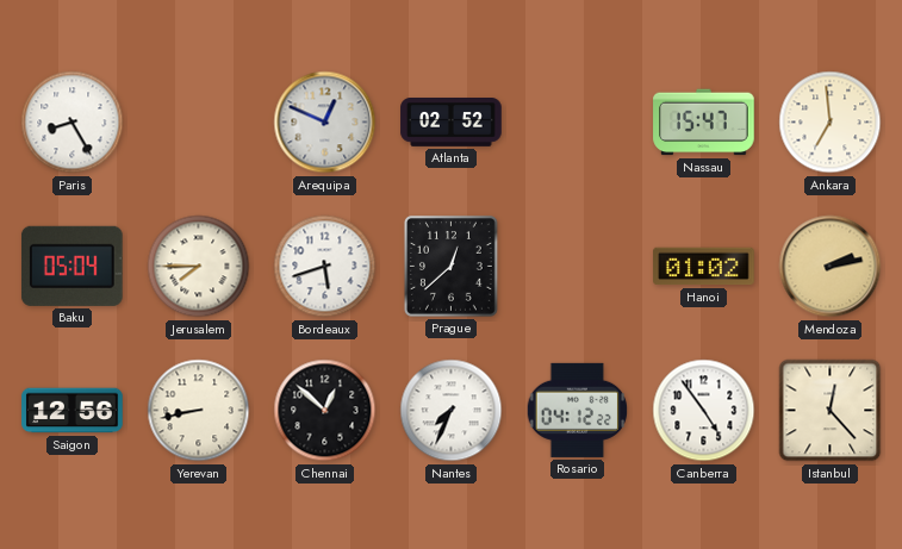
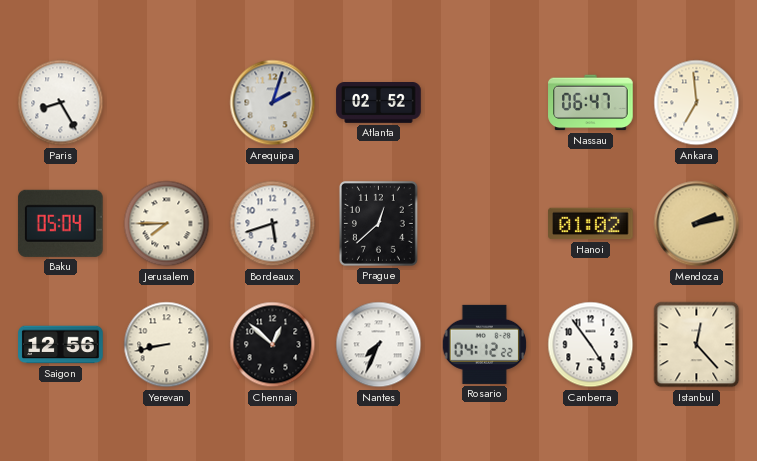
Arequipa: 12:49 -> 2:03 (273, 103)
Nassau: 15:47 -> 06:47 (591, 103)
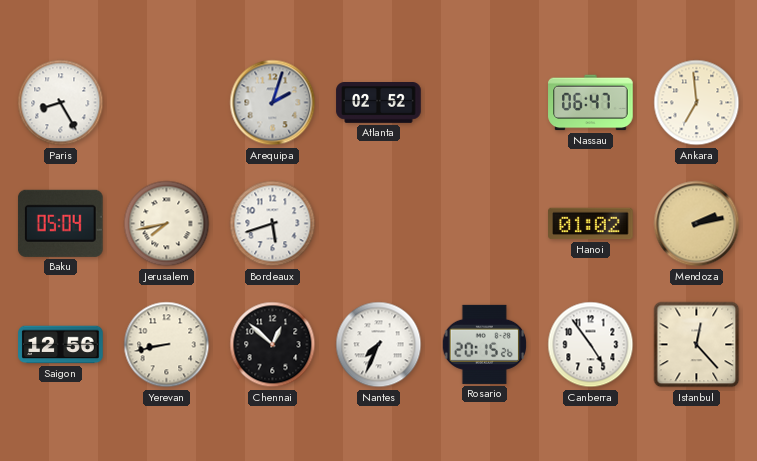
Jerusalem: 7:45 -> 7:43 (167, 224)
Prague: 12:38 -> none (379, 224)
Rosario: 04:12 -> 20:15 (484, 344)
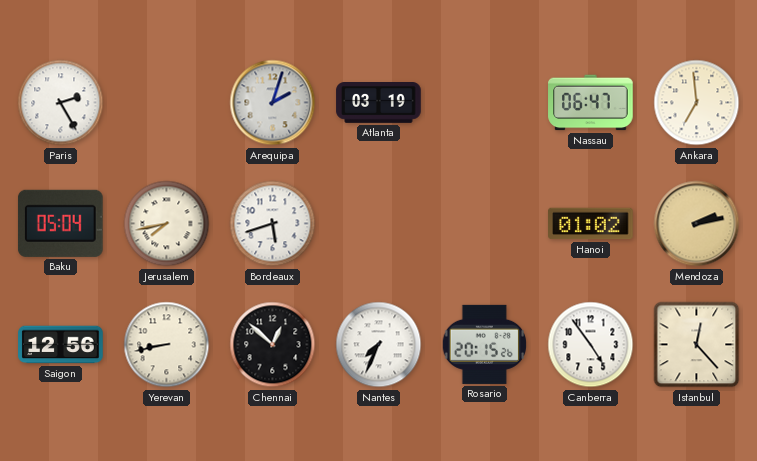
Paris: 8:25 -> 2:25 (61, 103)
Atlanta: 02:52 -> 03:19 (379, 103)
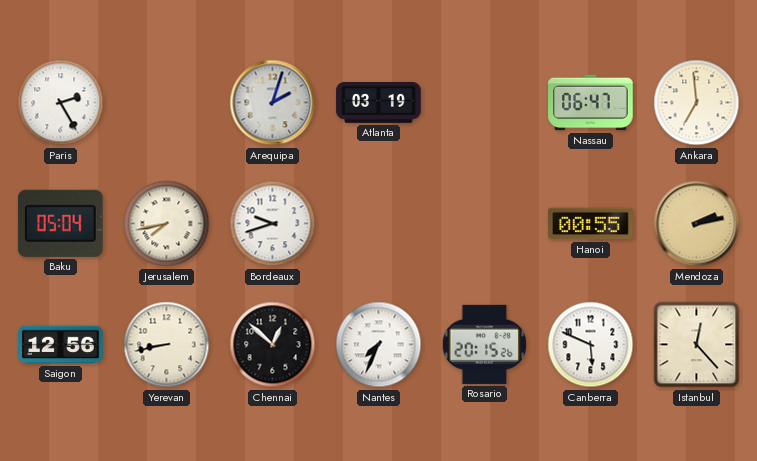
Bordeaux: 5:42 -> 9:42 (273, 224)
Hanoi: 01:02 -> 00:55 (591, 224)
Canberra: 4:54 -> 5:49 (591, 345)
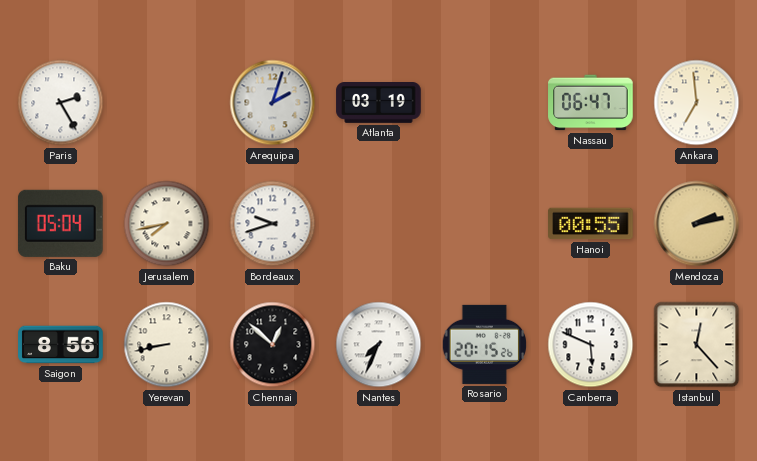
Saigon: 12:56 -> 8:56 (61, 345)
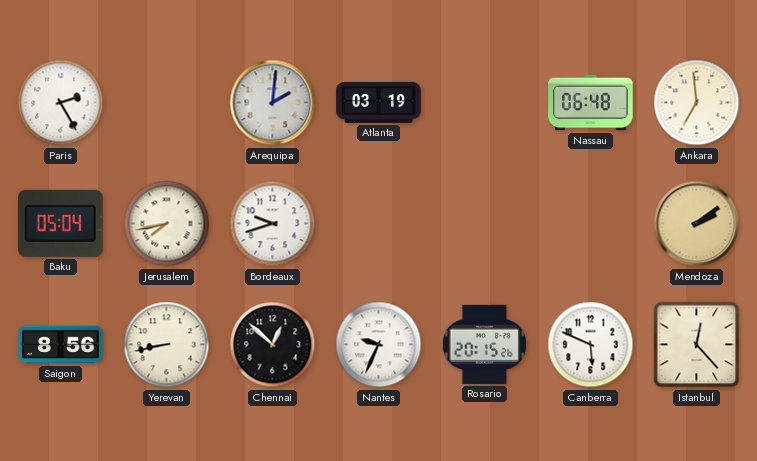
Arequipa: 2:03 -> 2:01 (273, 103)
Nassau: 06:47 -> 06:48 (591, 103)
Hanoi: 00:55 -> none (591, 224)
Mendoza: 2:13 -> 2:09 (697, 224)
Nantes: 7:34 -> 9:34 (379, 345)
